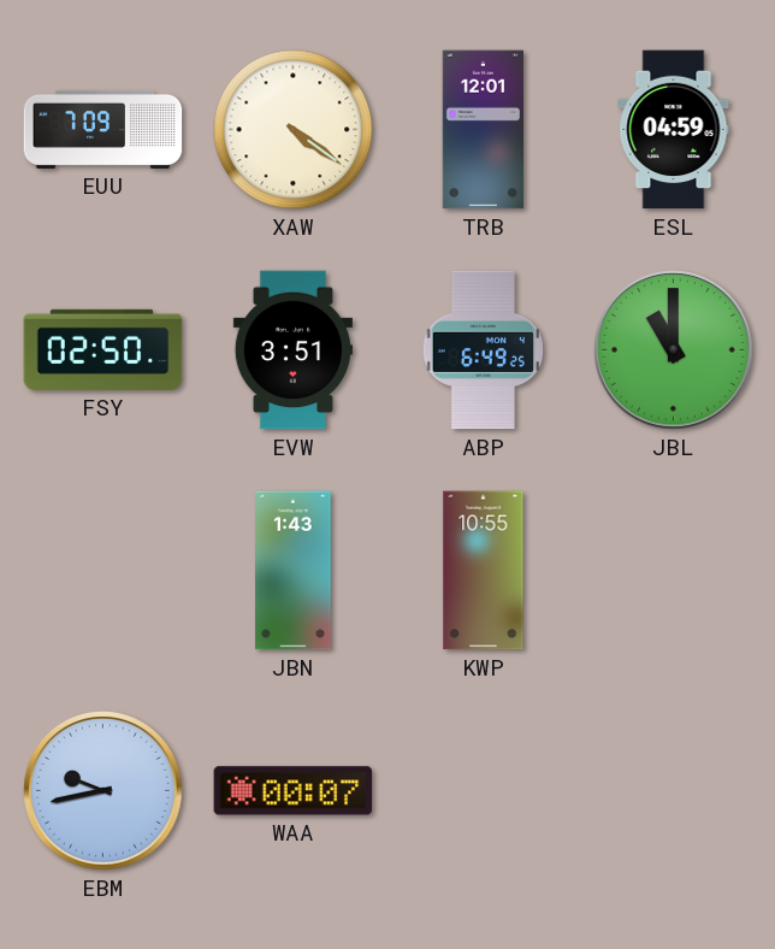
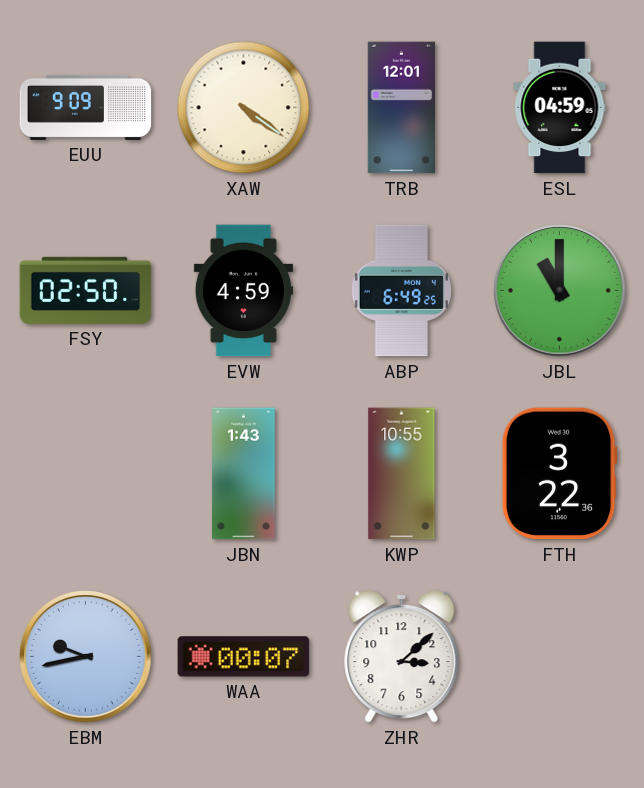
EUU: 7:09 -> 9:09 (86, 107)
EVW: 3:51 -> 4:59 (243, 291)
FTH: none -> 3:22 (559, 474)
ZHR: none -> 3:08 (402, 657)
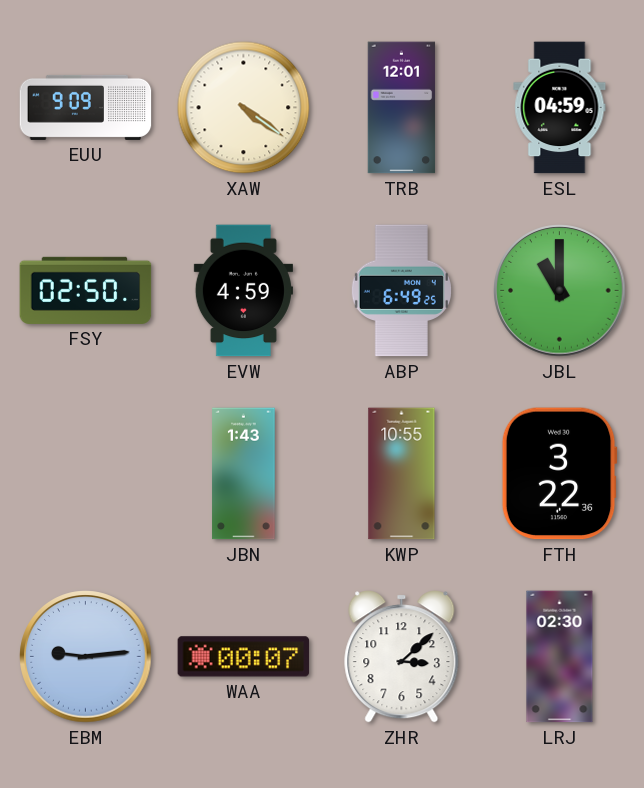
EBM: 9:43 -> 9:14 (86, 657)
LRJ: none -> 02:30 (560, 657)
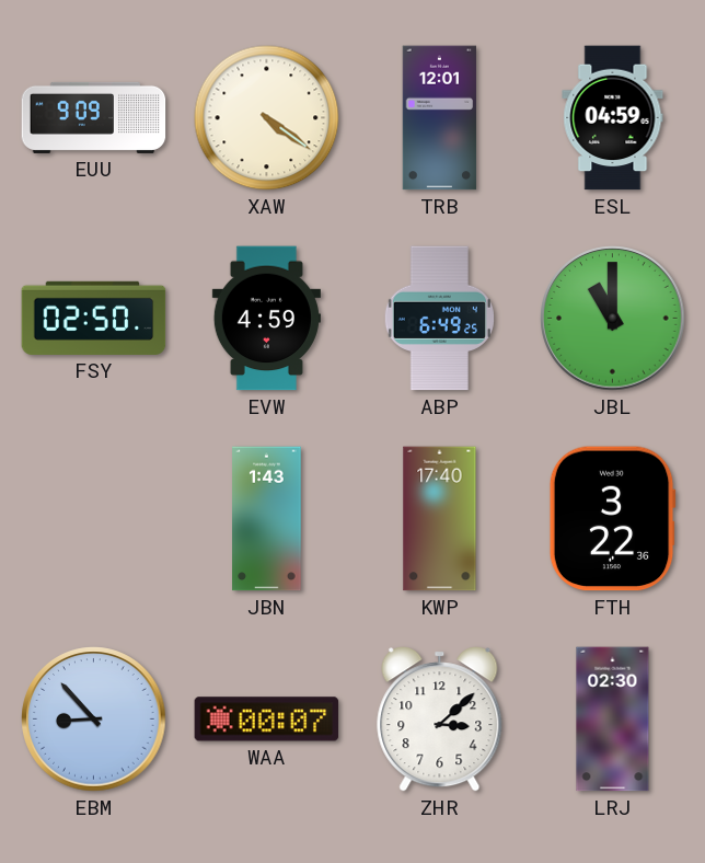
KWP: 10:55 -> 17:40 (440, 519)
EBM: 9:14 -> 8:53 (94, 720)
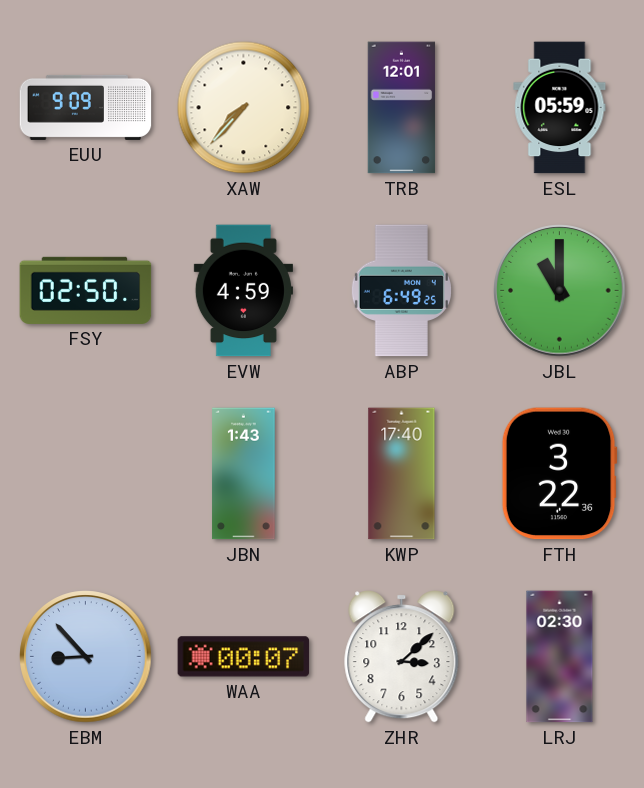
XAW: 4:21 -> 7:37 (244, 108)
ESL: 04:59 -> 05:59 (560, 108)
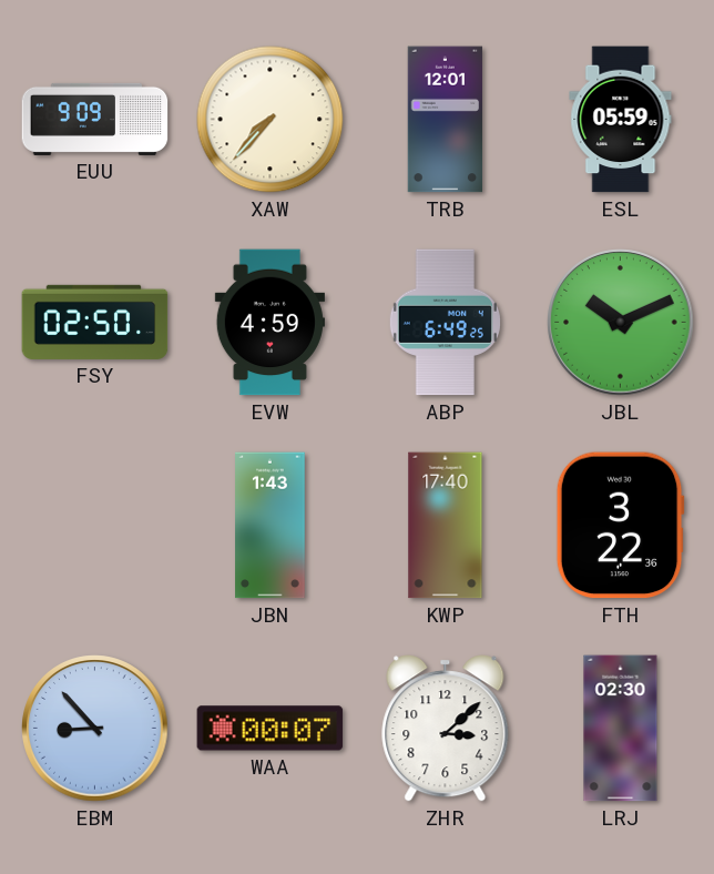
JBL: 11:00 -> 10:11 (621, 323)
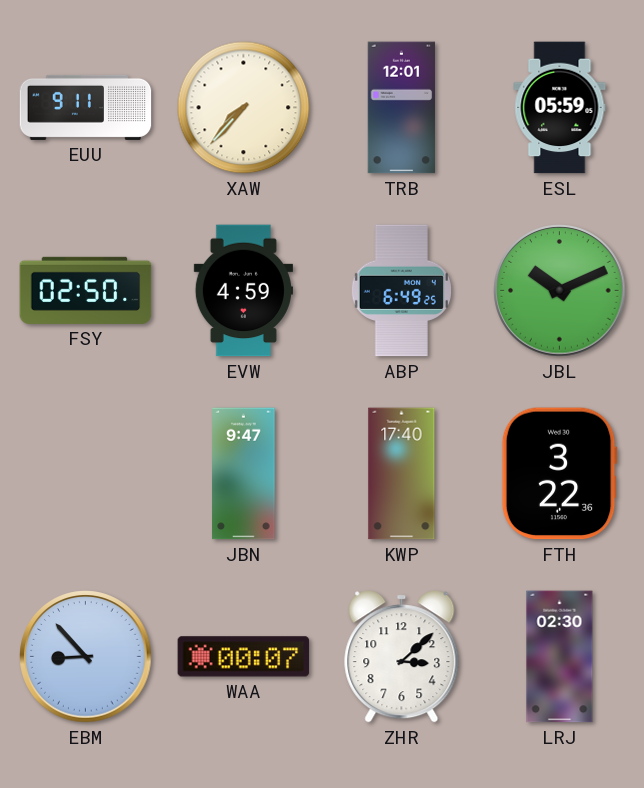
EUU: 9:09 -> 9:11 (86, 107)
JBN: 1:43 -> 9:47 (244, 474)
